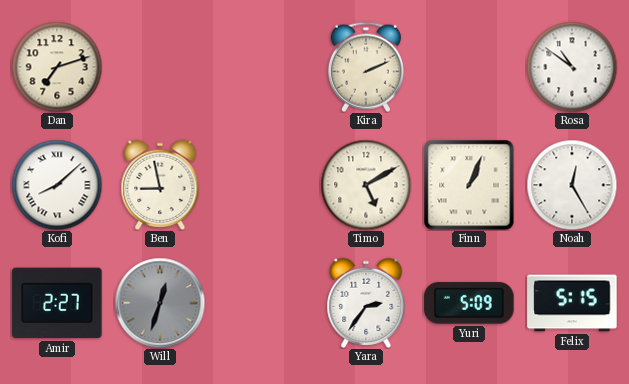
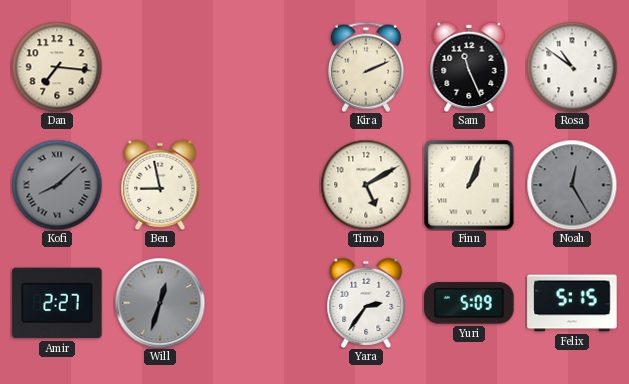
Dan: 7:12 -> 7:16 (57, 67)
Sam: none -> 11:26 (469, 67)
Kofi dial: white -> grey (57, 185)
Noah dial: white -> grey (572, 185)
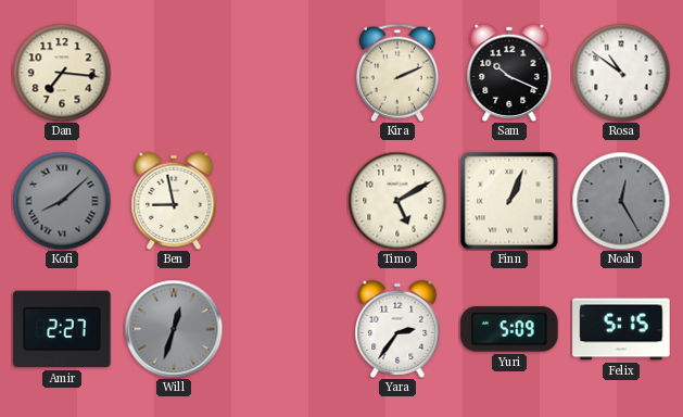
Sam: 11:26 -> 10:19 (509, 73)
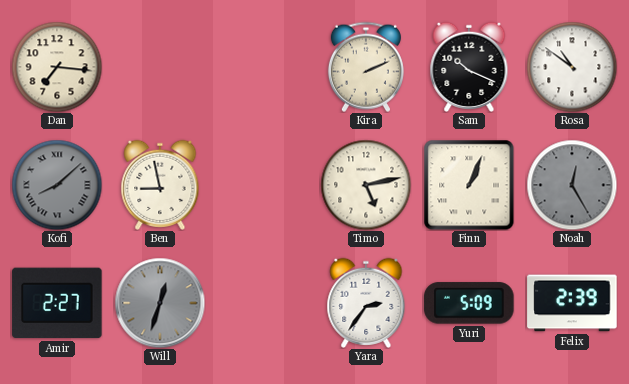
Timo: 5:10 -> 5:13 (366, 185)
Felix: 5:15 -> 2:39 (572, 303)
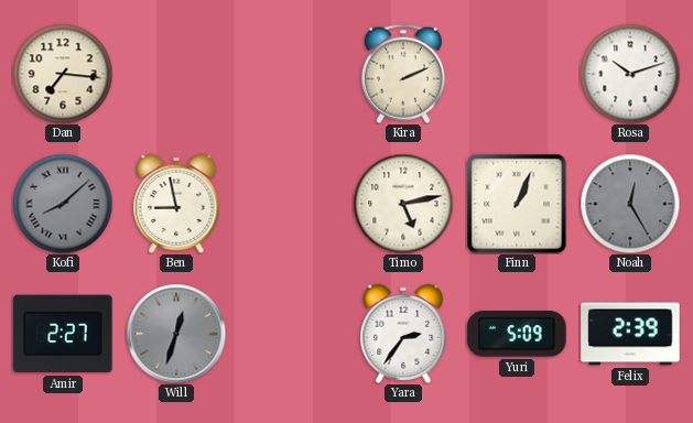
Sam: 10:19 -> none (469, 67)
Rosa: 10:51 -> 10:12 (630, 74)
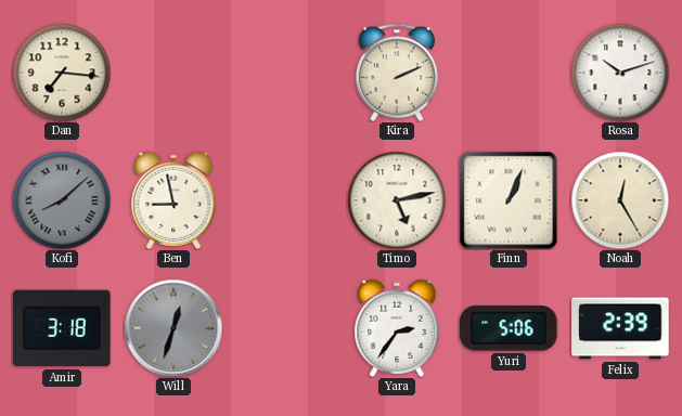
Noah dial: grey -> cream (620, 200)
Amir: 2:27 -> 3:18 (62, 328)
Yuri: 5:09 -> 5:06 (509, 328)
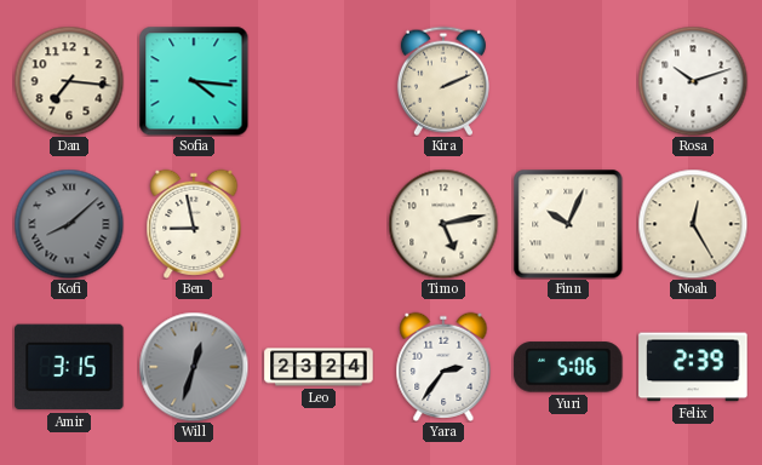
Sofia: none -> 4:16 (194, 81)
Finn: 1:04 -> 10:04 (568, 224)
Amir: 3:18 -> 3:15 (69, 367)
Leo: none -> 23:24 (319, 367)
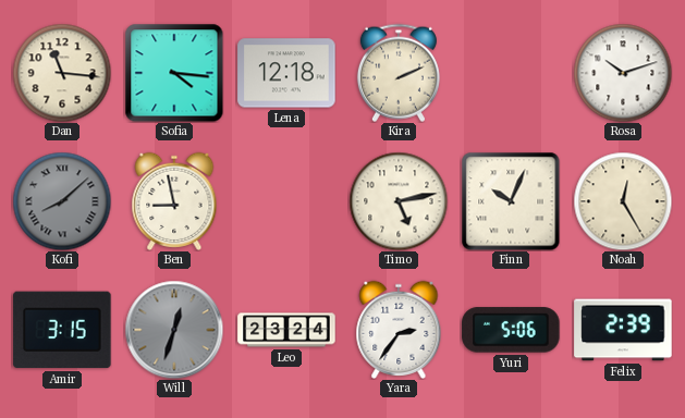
Dan: 7:16 -> 11:16 (62, 73)
Lena: none -> 12:18 (286, 73)
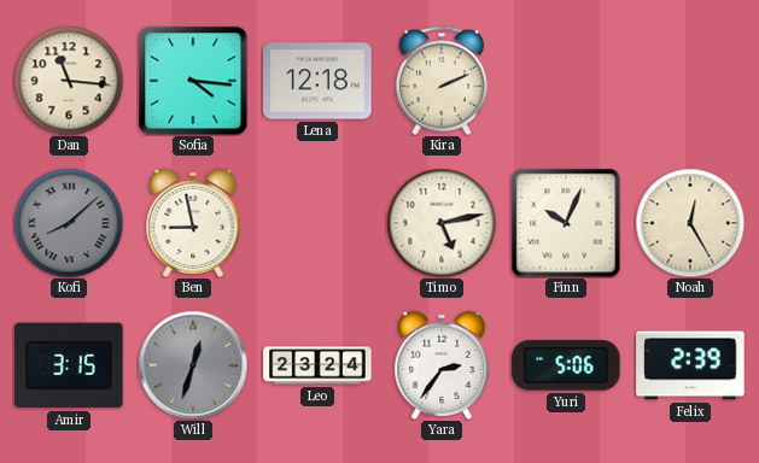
Rosa: 10:12 -> none (623, 73)
